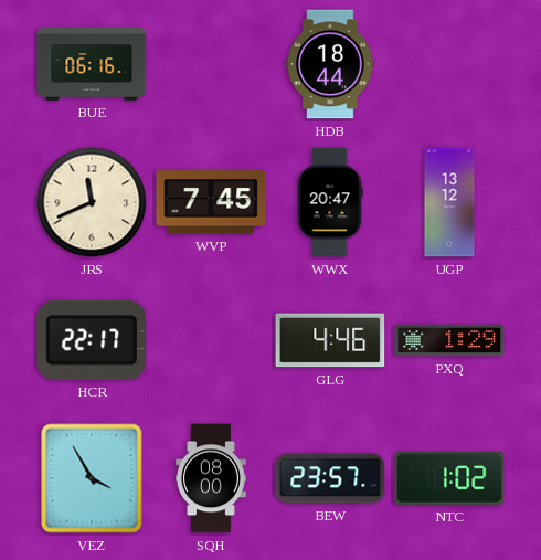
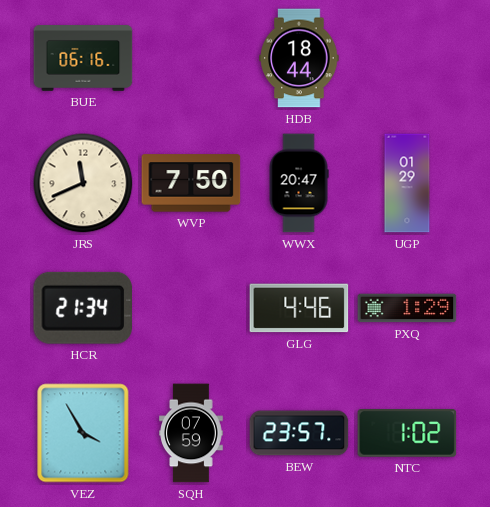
WVP: 7:45 -> 7:50 (191, 183)
UGP: 13:12 -> 01:29 (407, 183)
HCR: 22:17 -> 21:34 (82, 308)
SQH: 08:00 -> 07:59 (191, 433)
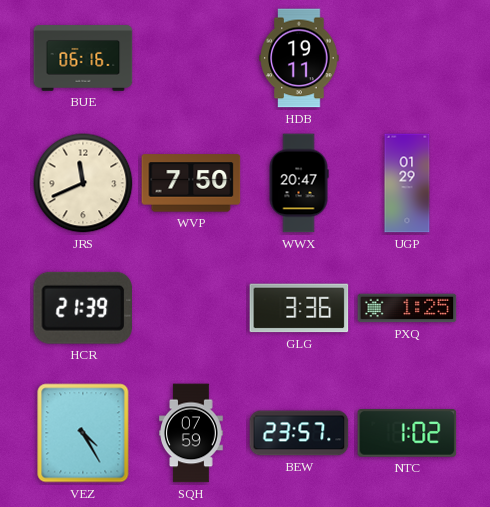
HDB: 18:44 -> 19:11 (299, 58)
HCR: 21:34 -> 21:39 (82, 308)
GLG: 4:46 -> 3:36 (299, 308)
PXQ: 1:29 -> 1:25 (407, 308)
VEZ: 3:55 -> 4:25 (83, 433)
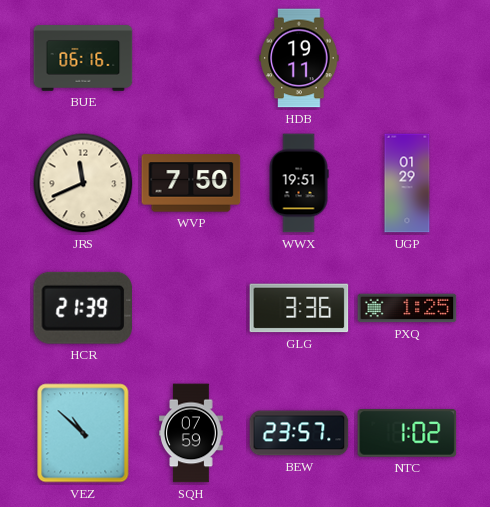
WWX: 20:47 -> 19:51 (299, 183)
VEZ: 4:25 -> 10:52 (83, 433)
